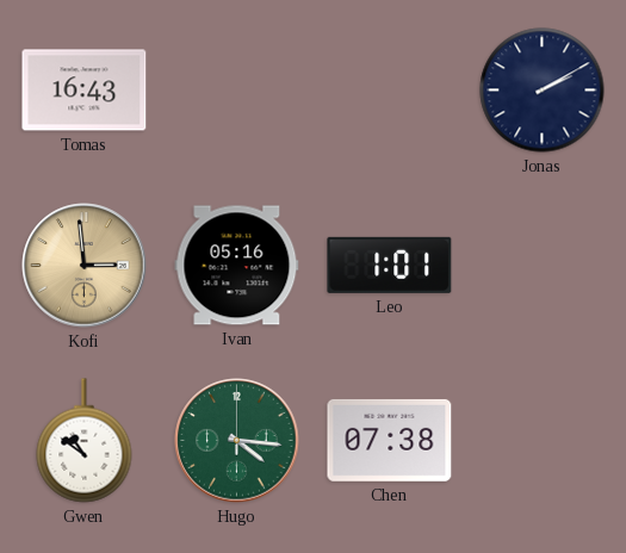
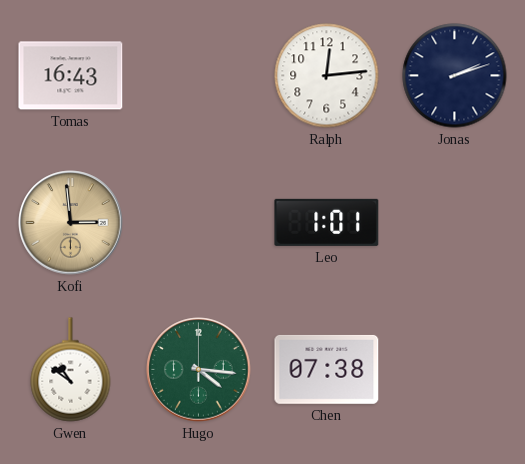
Ralph: none -> 12:14 (327, 76)
Jonas: 2:10 -> 2:12 (455, 76)
Ivan: 05:16 -> none (237, 266)
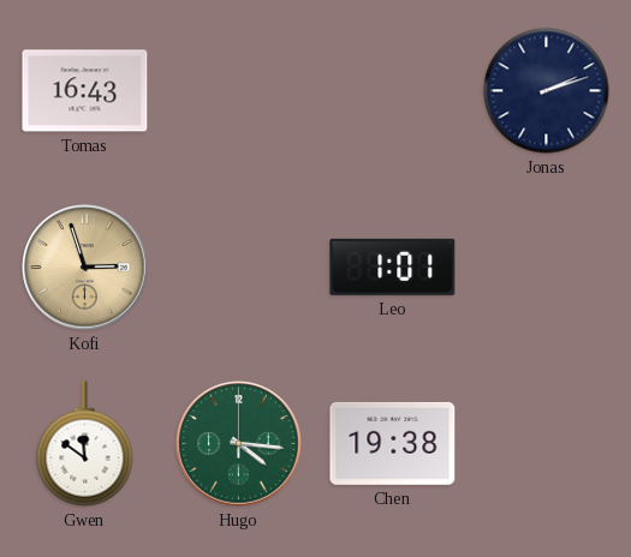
Ralph: 12:14 -> none (327, 76)
Kofi: 2:59 -> 2:57 (85, 268)
Gwen: 10:51 -> 11:51 (85, 444)
Chen: 07:38 -> 19:38 (393, 443)
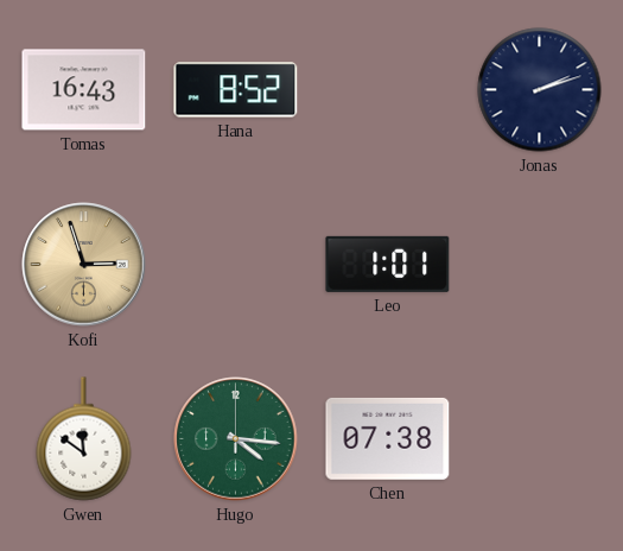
Hana: none -> 8:52 (236, 90)
Chen: 19:38 -> 07:38 (388, 438)
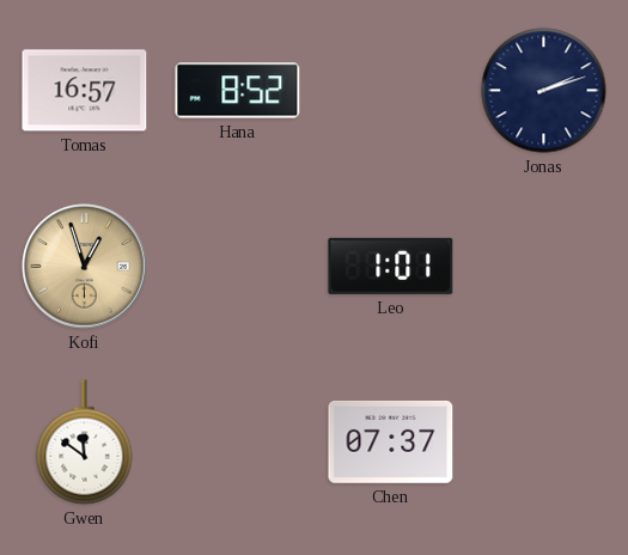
Tomas: 16:43 -> 16:57 (85, 91)
Kofi: 2:57 -> 12:57 (85, 267)
Hugo: 4:16 -> none (236, 439)
Chen: 07:38 -> 07:37 (391, 441)
